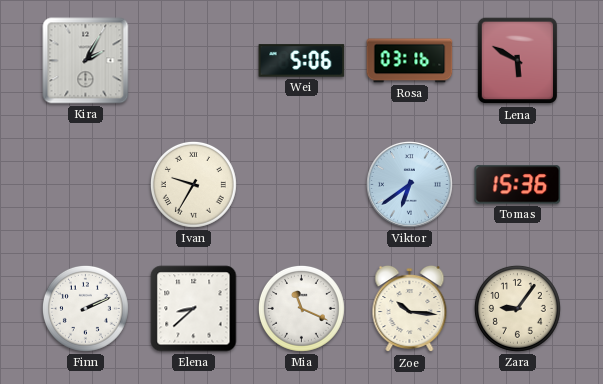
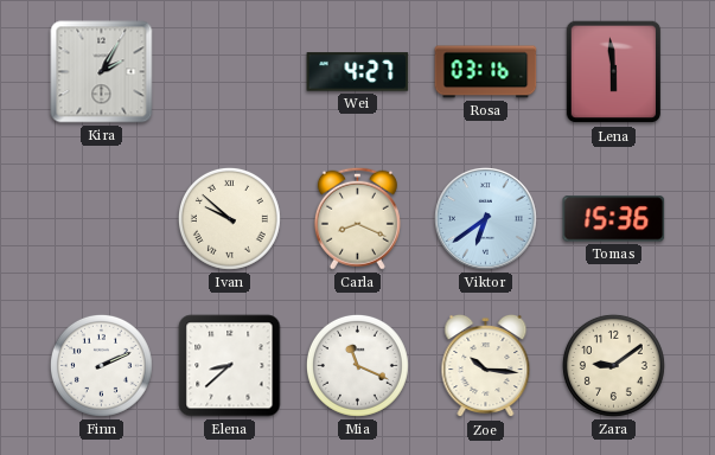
Wei: 5:06 -> 4:27 (358, 72)
Lena: 5:50 -> 5:59 (614, 72)
Ivan: 9:35 -> 9:52 (229, 218)
Carla: none -> 8:19 (357, 218)
Zara: 9:06 -> 9:09 (613, 365)
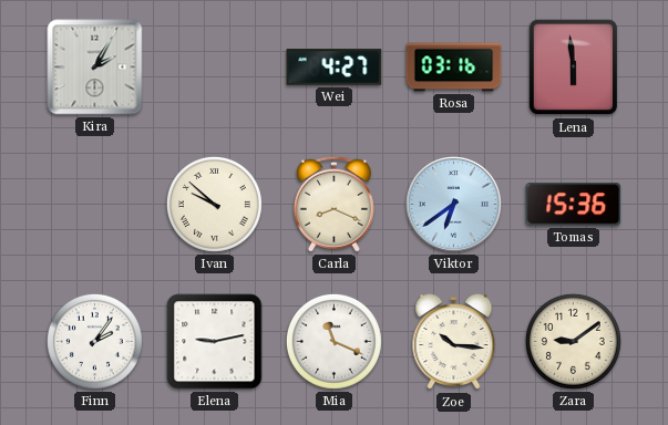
Finn: 2:11 -> 2:06 (94, 341)
Elena: 8:38 -> 9:13 (215, 342)
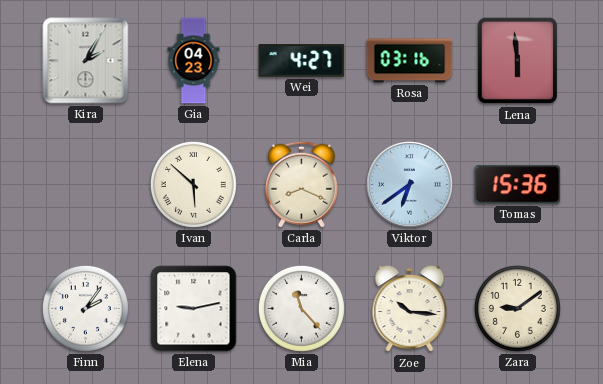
Gia: none -> 04:23 (194, 61)
Ivan: 9:52 -> 5:52 (193, 184)
Mia: 11:19 -> 11:23 (301, 308)
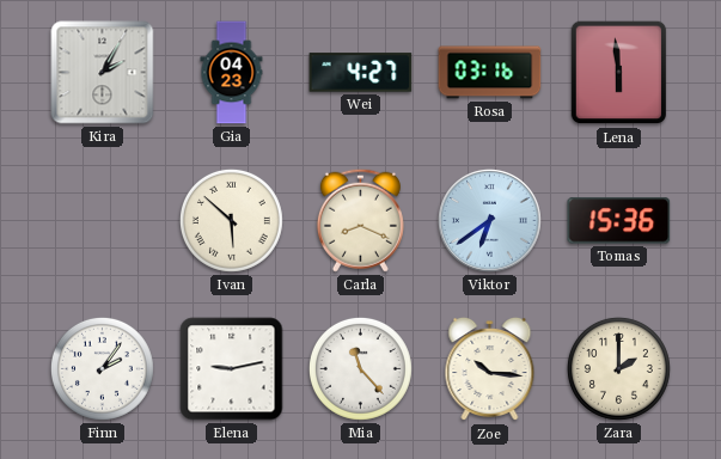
Zara: 9:09 -> 2:00 (618, 368)
